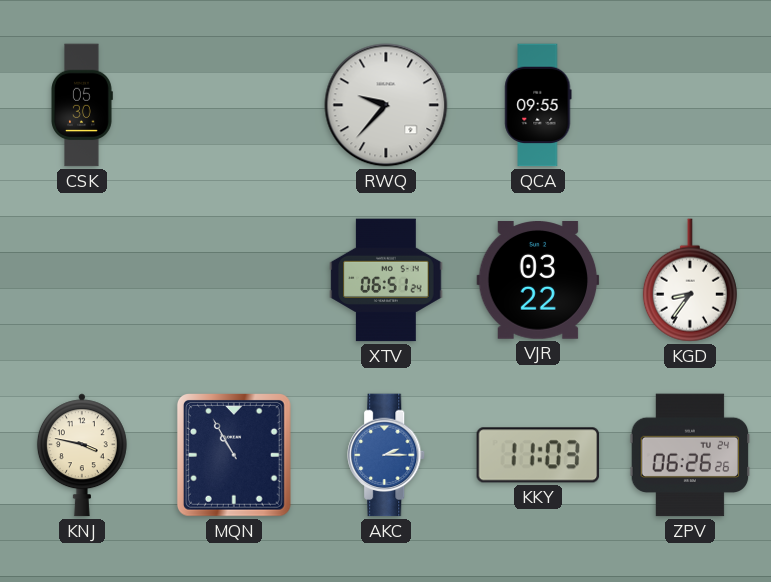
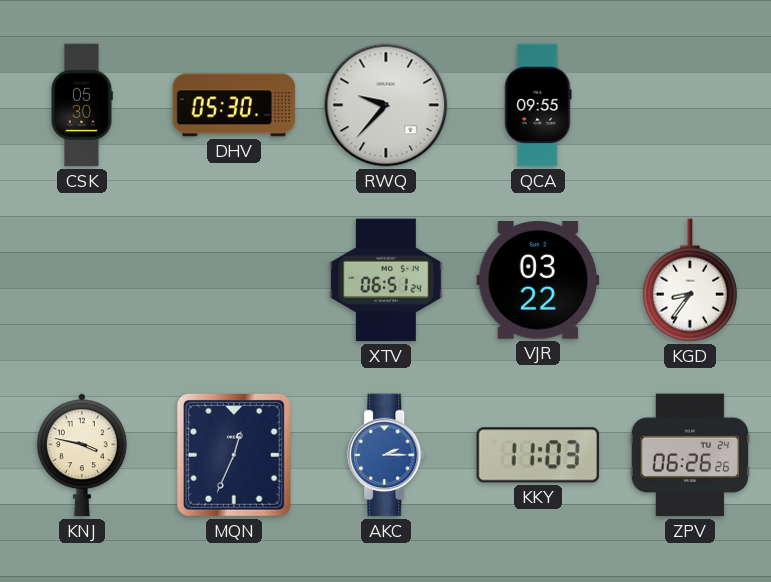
DHV: none -> 05:30 (234, 105)
MQN: 10:55 -> 12:34 (234, 456)
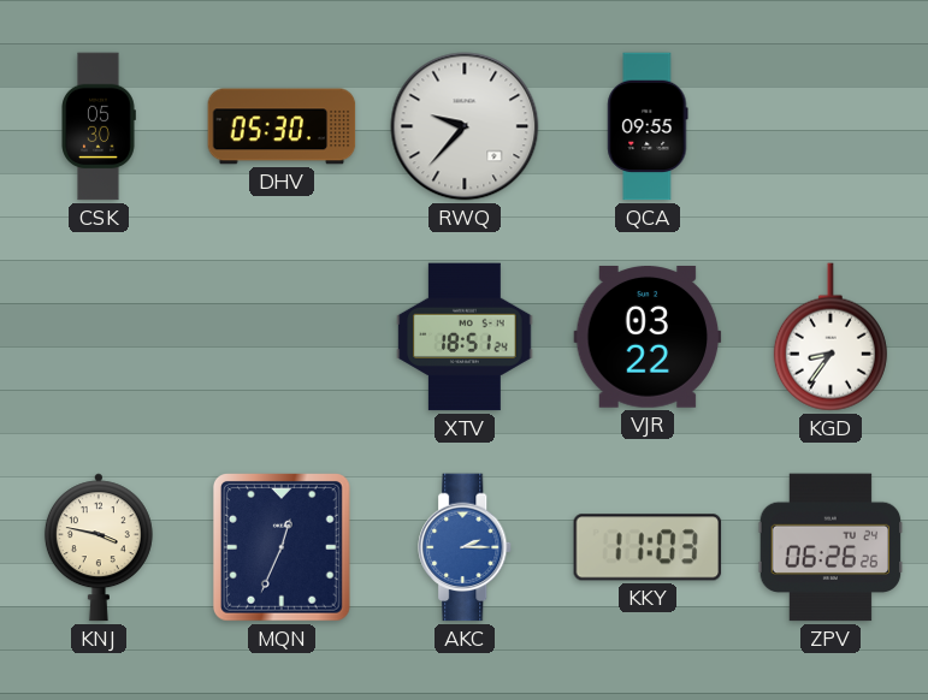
XTV: 06:51 -> 18:51 (465, 337)
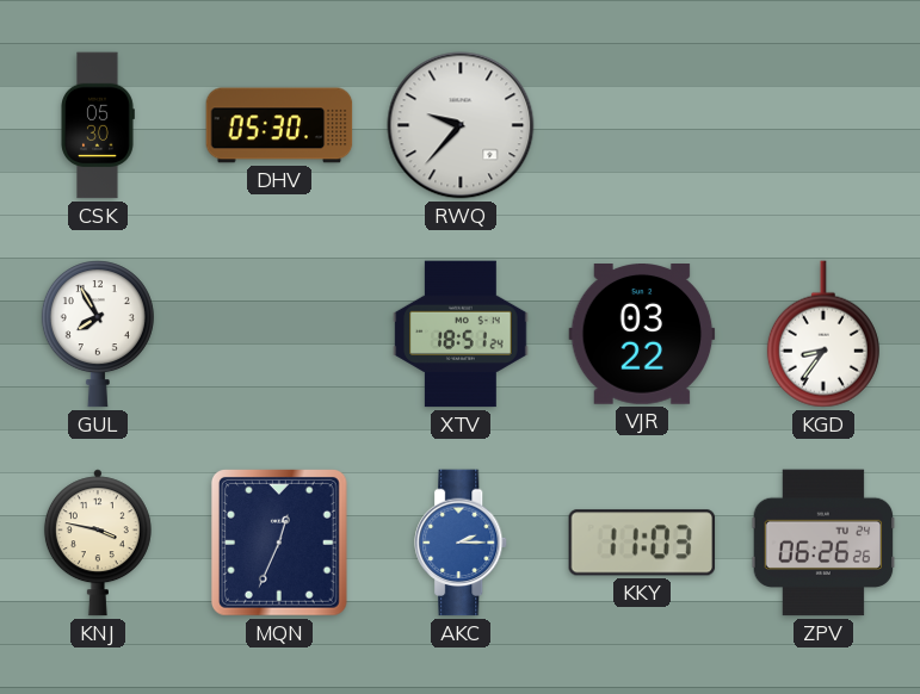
QCA: 09:55 -> none (648, 126)
GUL: none -> 7:55 (98, 334)
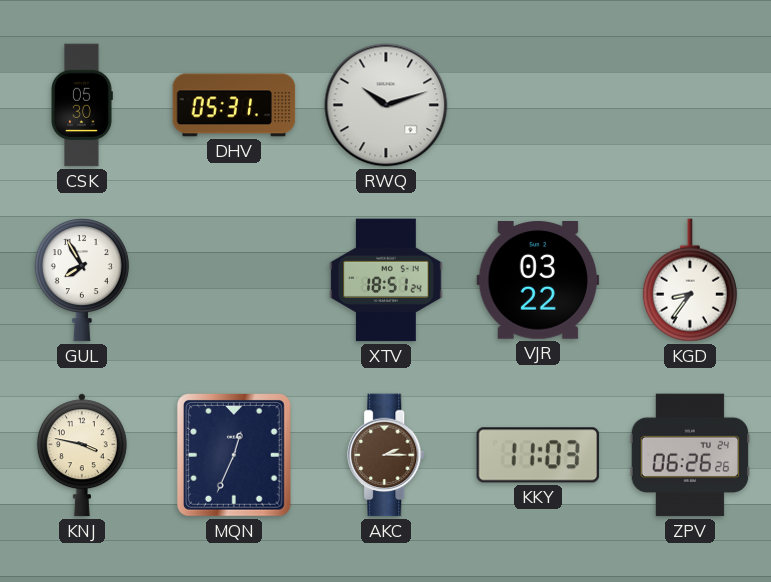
DHV: 05:30 -> 05:31 (234, 105)
RWQ: 9:37 -> 10:12 (386, 105)
AKC dial: blue -> brown (387, 455)
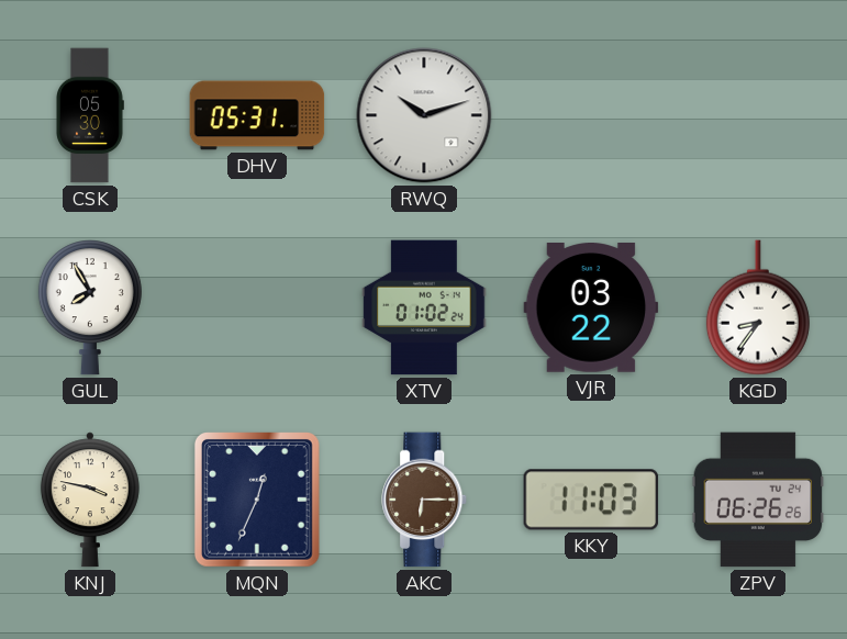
XTV: 18:51 -> 01:02 (424, 307)
AKC: 2:15 -> 6:15 (425, 500)
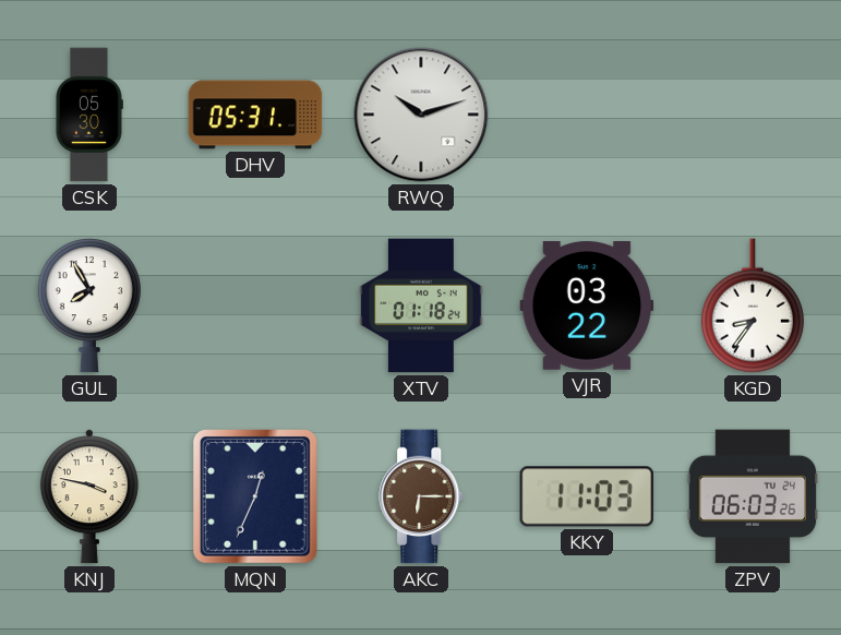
XTV: 01:02 -> 01:18 (421, 305)
ZPV: 06:26 -> 06:03 (753, 496)
